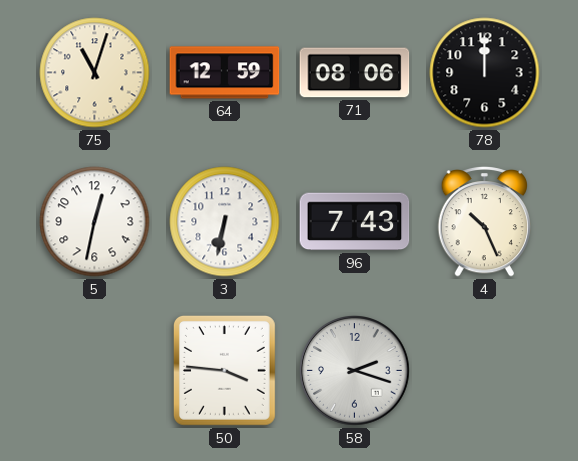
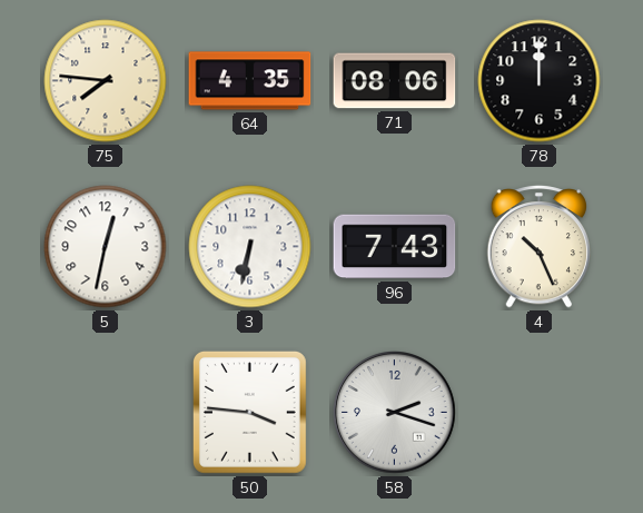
75: 11:03 -> 7:46 (106, 81)
64: 12:59 -> 4:35 (250, 81)
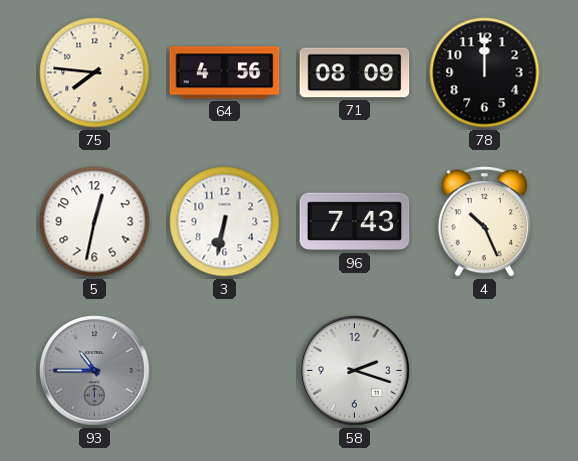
64: 4:35 -> 4:56 (225, 73)
71: 08:06 -> 08:09 (355, 73)
93: none -> 10:45 (95, 371)
50: 3:46 -> none (249, 412)
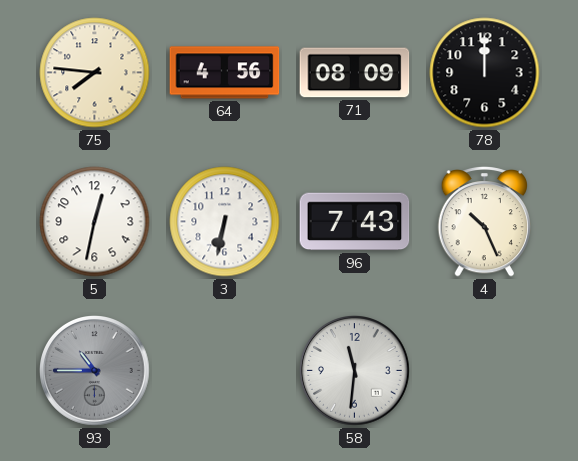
58: 2:18 -> 11:31 (355, 371)
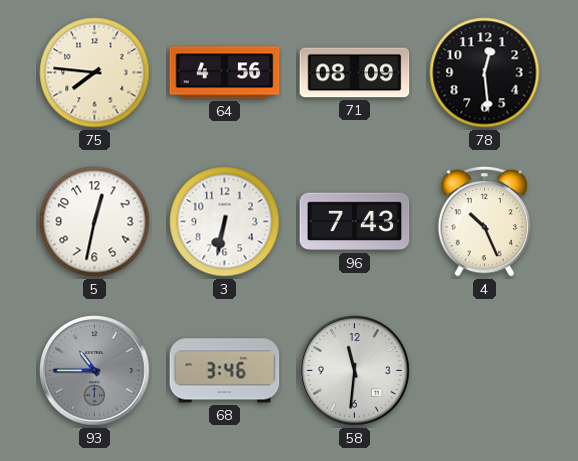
78: 12:00 -> 12:29 (485, 73)
68: none -> 3:46 (225, 371)
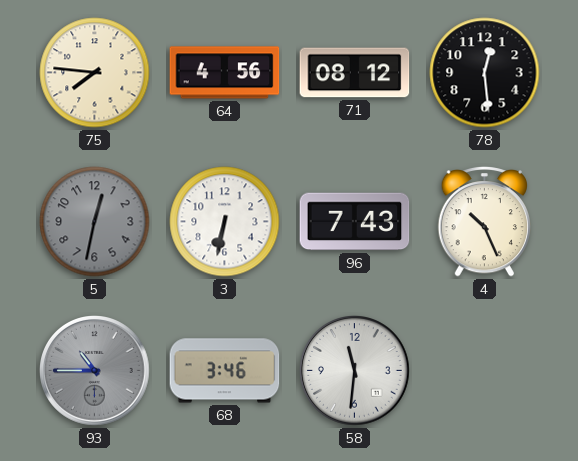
71: 08:09 -> 08:12 (355, 73)
5 dial: white -> grey (95, 222)
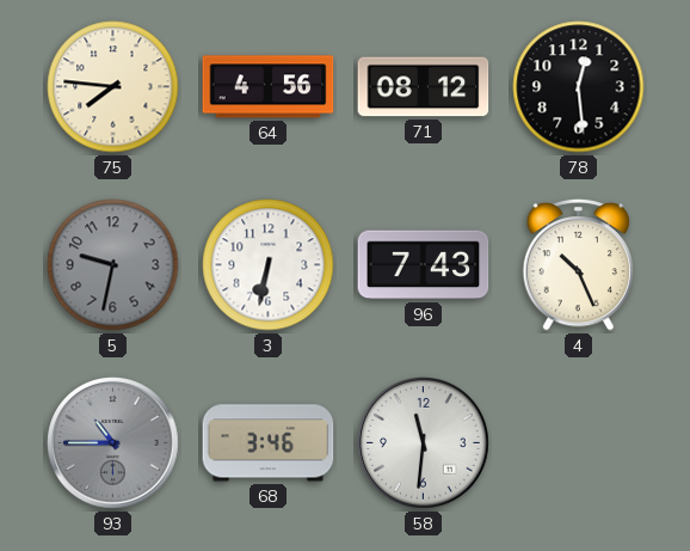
5: 12:32 -> 9:32 (113, 265)
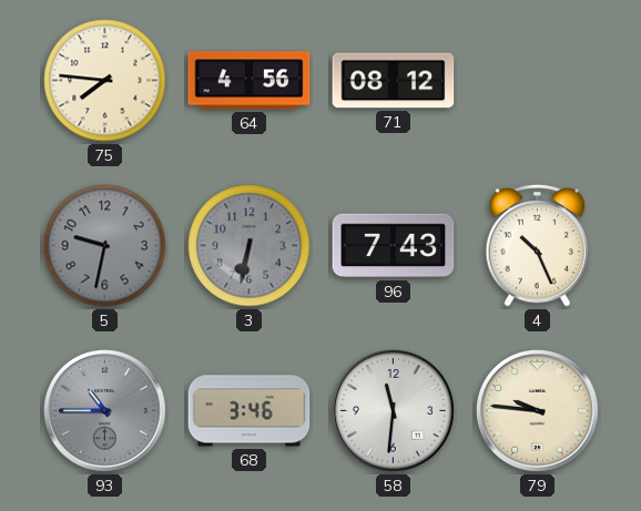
78: 12:29 -> none (579, 87)
3 dial: white -> grey (250, 246)
79: none -> 9:46 (538, 411)
